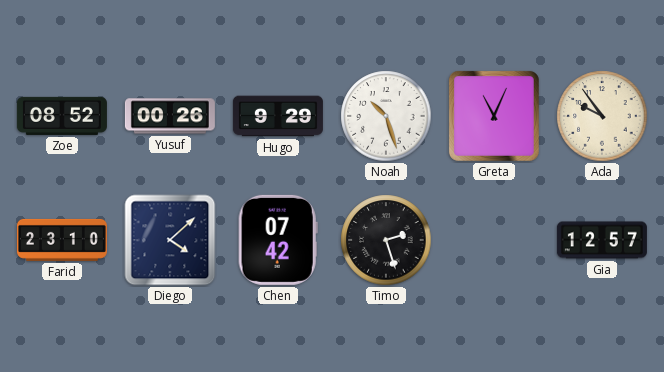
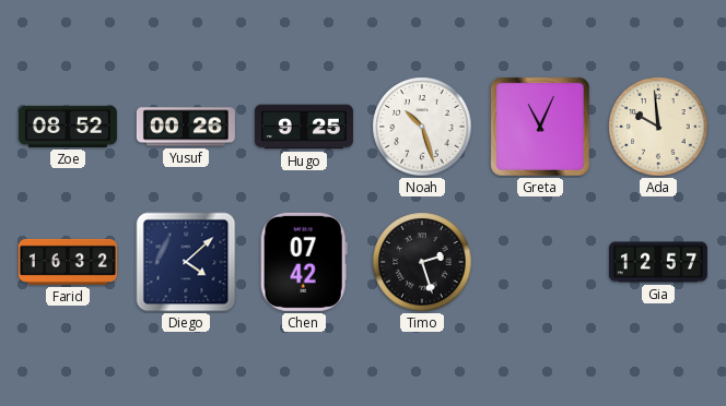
Hugo: 9:29 -> 9:25 (304, 127)
Ada: 9:54 -> 9:59 (658, 127)
Farid: 23:10 -> 16:32 (68, 262)
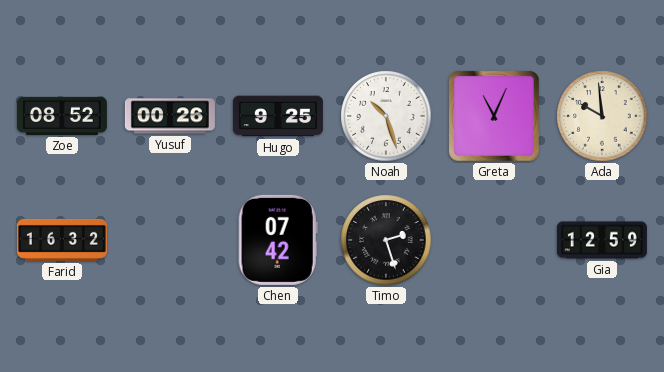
Diego: 4:08 -> none (186, 262)
Gia: 12:57 -> 12:59 (602, 240)
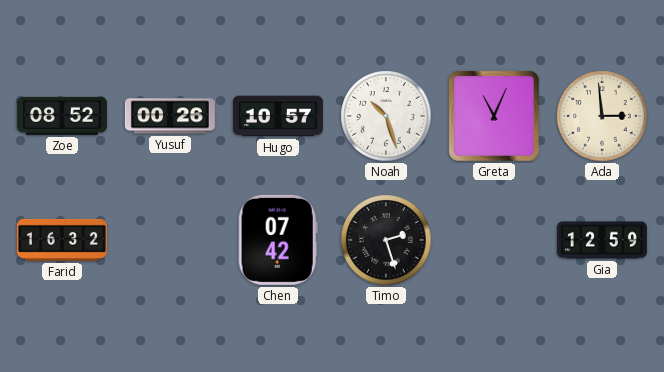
Hugo: 9:25 -> 10:57 (278, 116)
Ada: 9:59 -> 2:59 (602, 116)
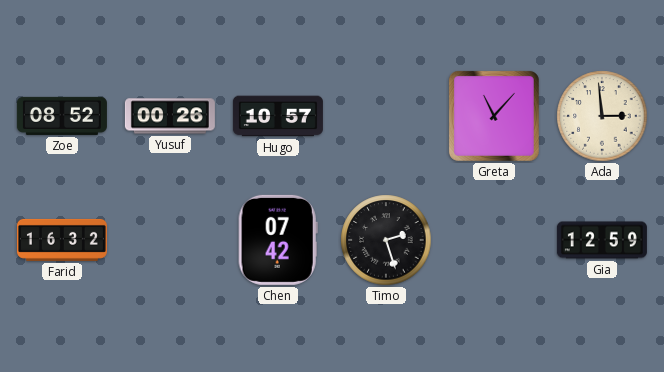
Noah: 10:27 -> none (386, 116)
Greta: 11:04 -> 11:07 (494, 116)
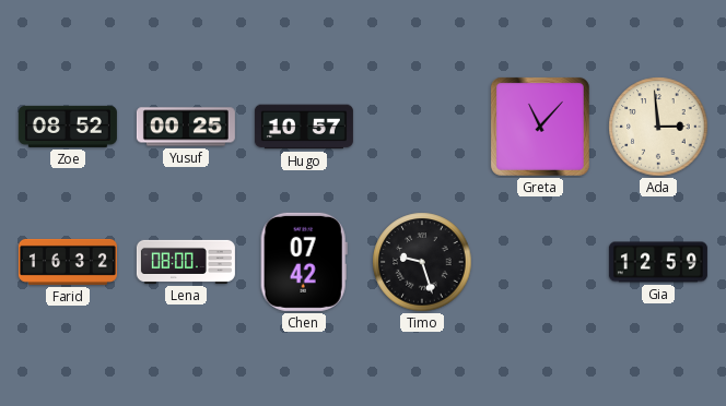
Yusuf: 00:26 -> 00:25 (186, 127)
Lena: none -> 08:00 (186, 262)
Timo: 2:27 -> 9:27 (422, 262)
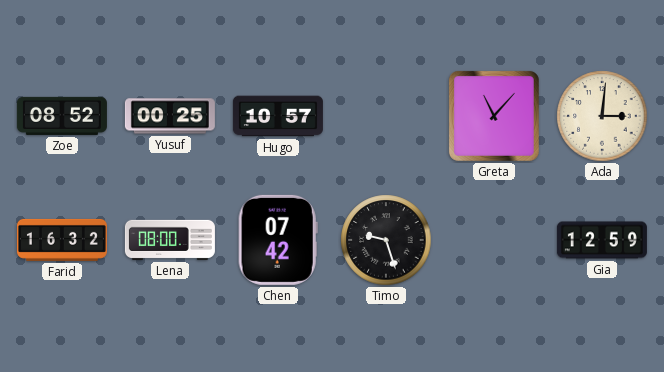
Ada: 2:59 -> 3:01 (602, 116)
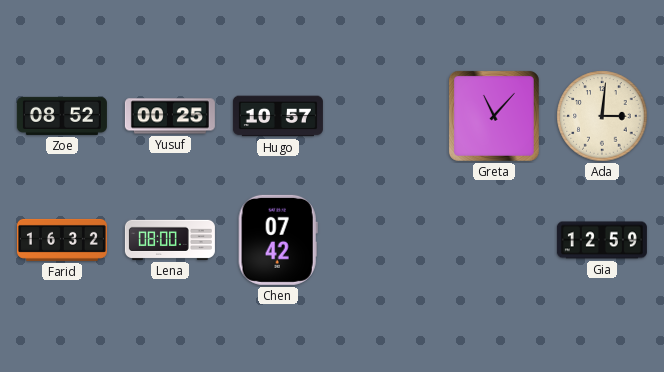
Timo: 9:27 -> none (386, 240)
